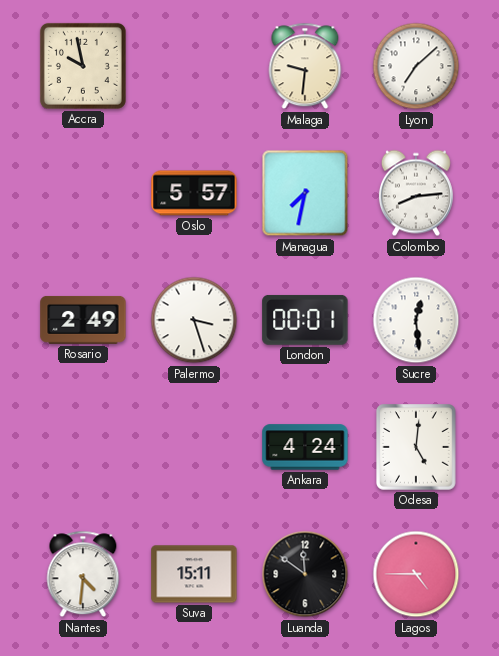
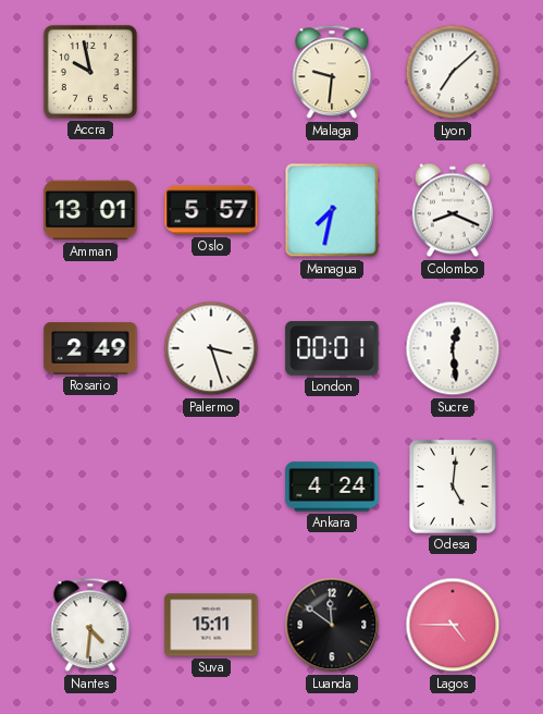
Amman: none -> 13:01 (90, 210)
Colombo: 8:14 -> 8:19 (453, 210)
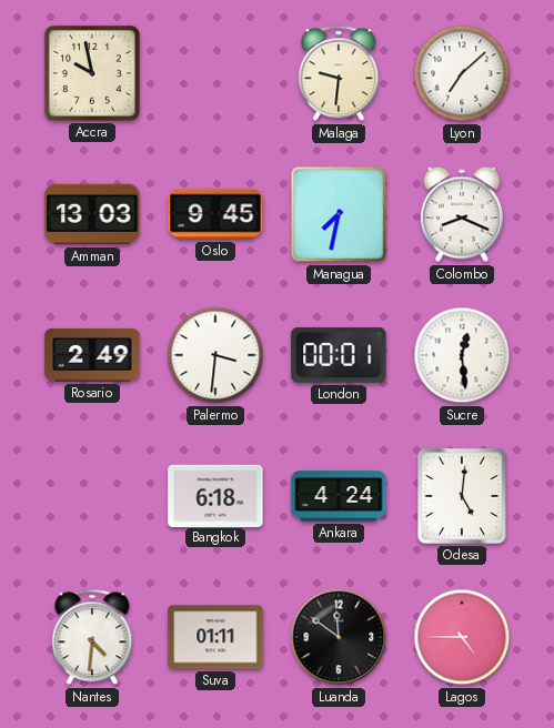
Amman: 13:01 -> 13:03 (92, 214)
Oslo: 5:57 -> 9:45 (215, 214)
Palermo: 3:27 -> 3:31 (215, 355)
Bangkok: none -> 6:18 (215, 495)
Suva: 15:11 -> 01:11 (215, 637)
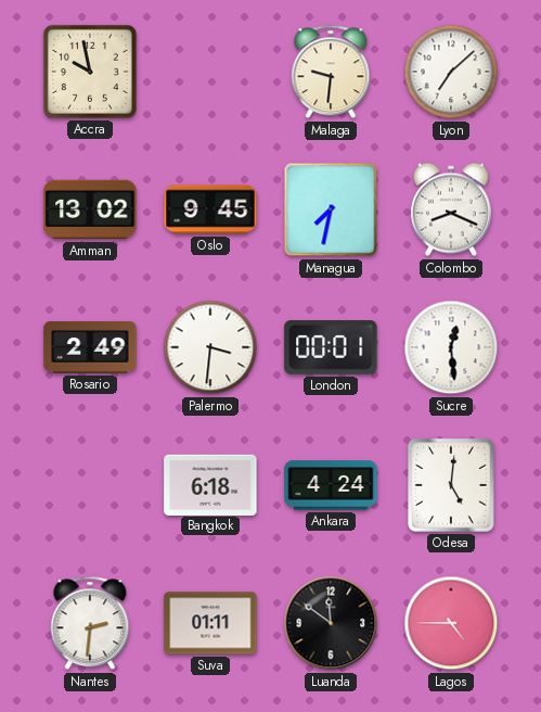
Amman: 13:03 -> 13:02 (90, 209)
Nantes: 4:31 -> 2:31 (90, 623)
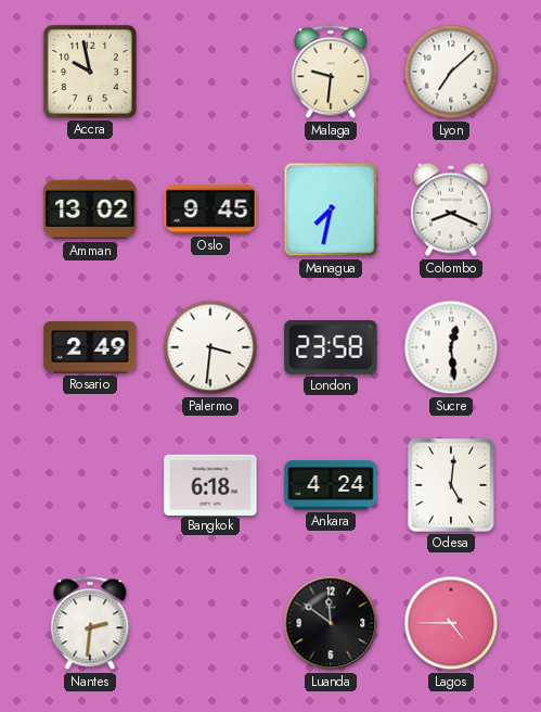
London: 00:01 -> 23:58 (331, 347)
Suva: 01:11 -> none (210, 623)
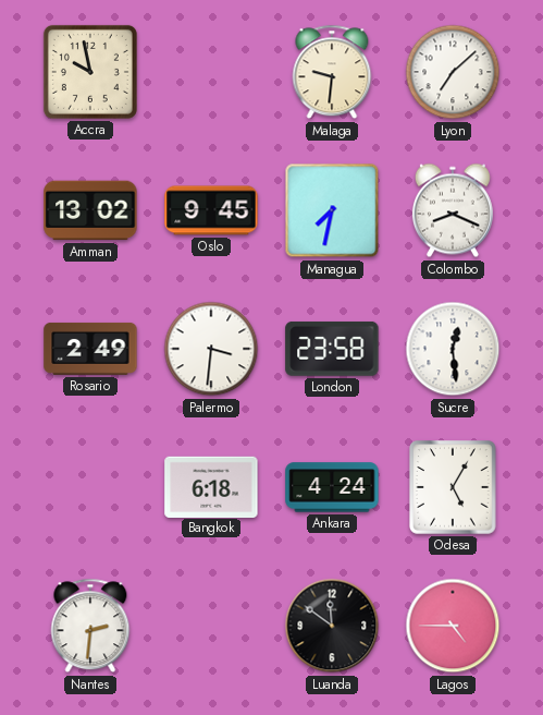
Odesa: 5:01 -> 5:05 (453, 487)
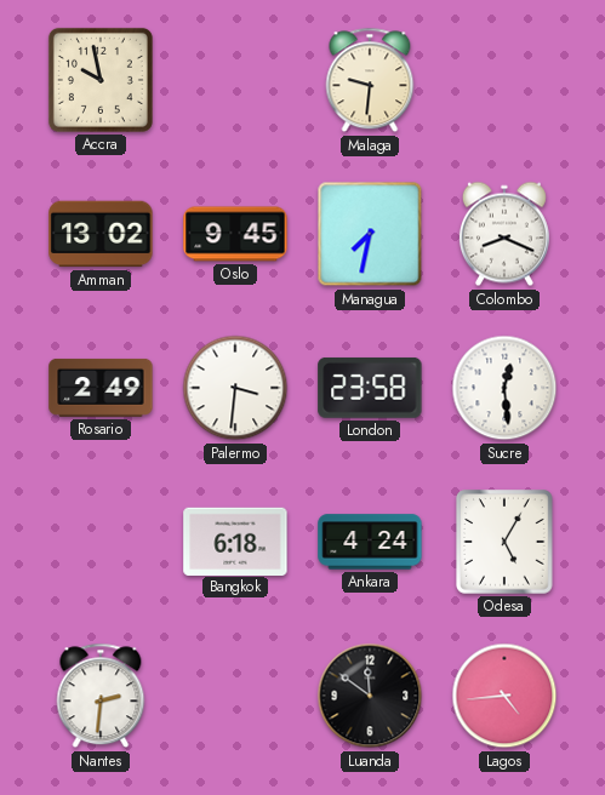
Lyon: 7:08 -> none (453, 72)
Lagos: 4:45 -> 4:44 (504, 696)
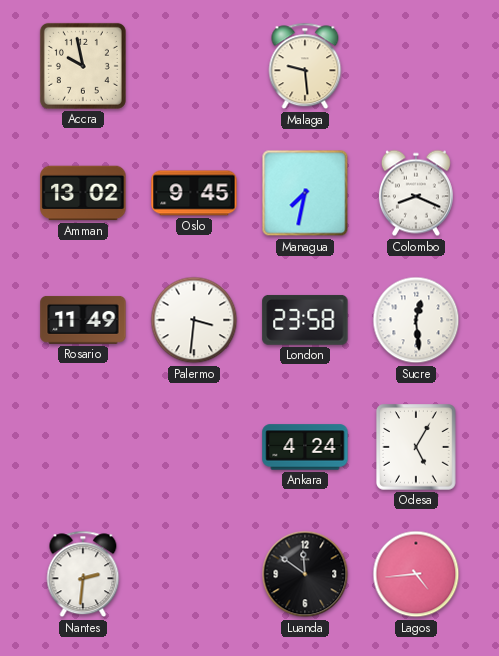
Malaga: 9:31 -> 9:29 (305, 66)
Rosario: 2:49 -> 11:49 (83, 320)
Bangkok: 6:18 -> none (235, 541)
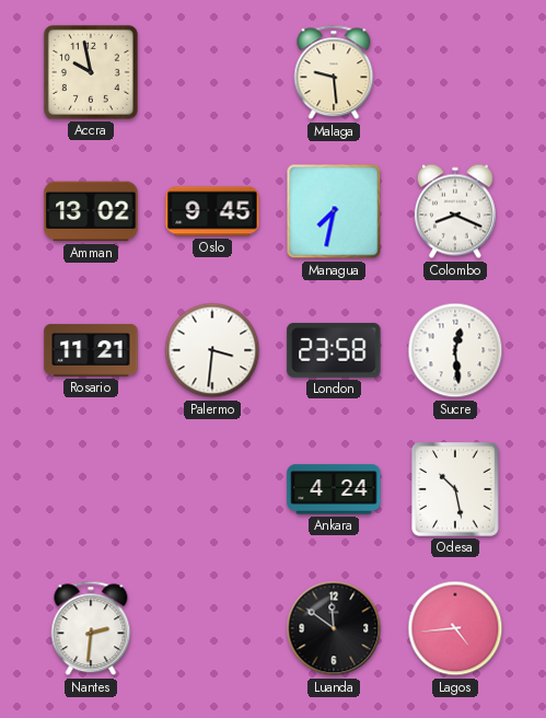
Rosario: 11:49 -> 11:21 (91, 350)
Odesa: 5:05 -> 10:28 (455, 489)
